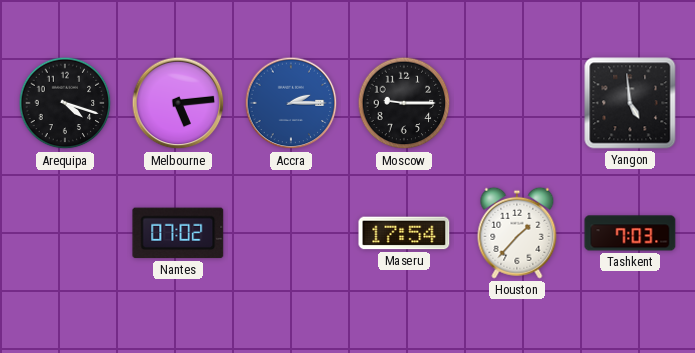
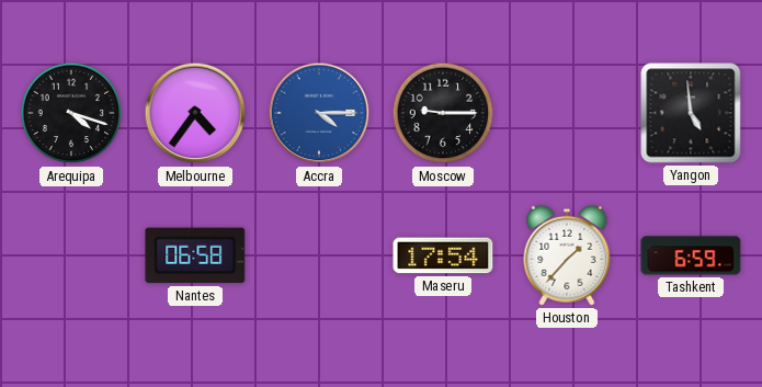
Melbourne: 5:14 -> 4:36 (195, 113)
Accra: 2:15 -> 4:15 (319, 113)
Nantes: 07:02 -> 06:58 (195, 255)
Tashkent: 7:03 -> 6:59 (691, 255)
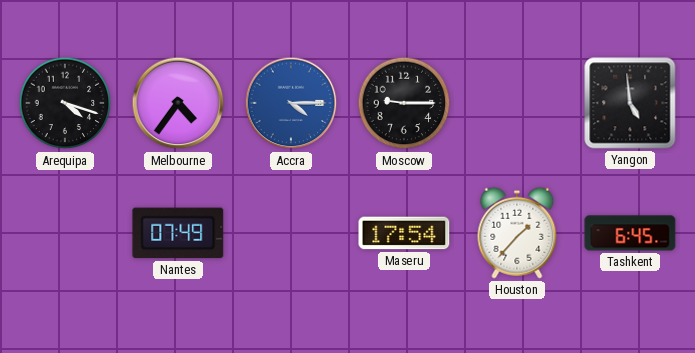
Nantes: 06:58 -> 07:49 (178, 233)
Tashkent: 6:59 -> 6:45 (630, 233)
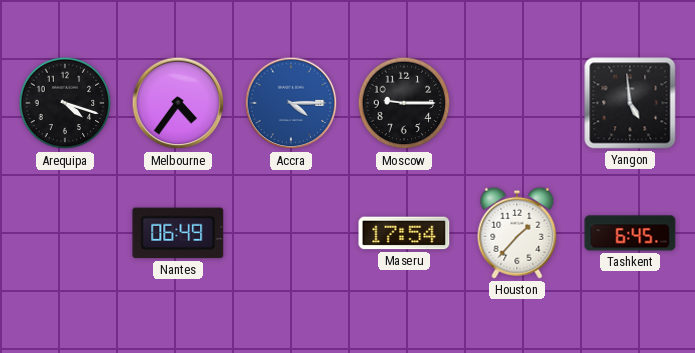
Nantes: 07:49 -> 06:49 (178, 233)
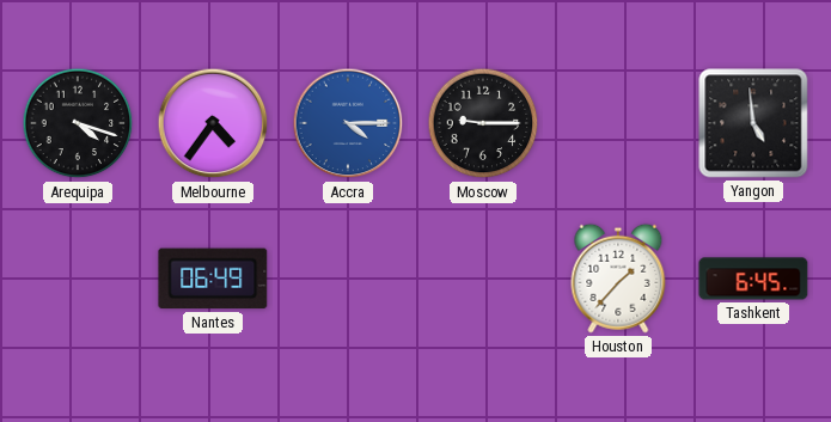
Maseru: 17:54 -> none (404, 233)
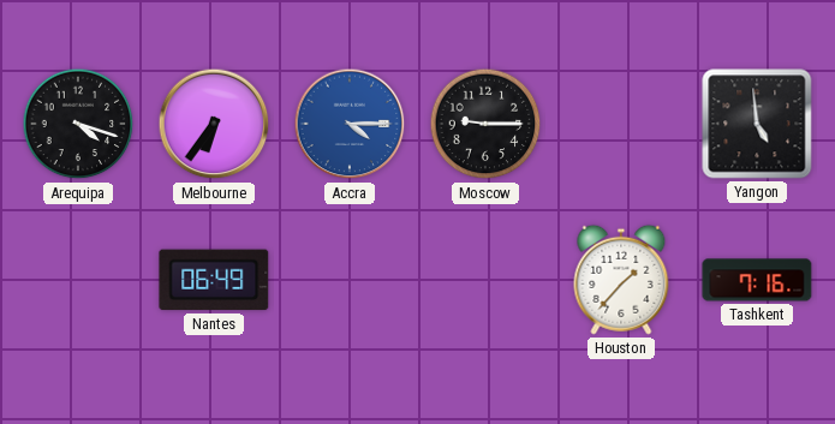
Melbourne: 4:36 -> 6:36 (214, 124)
Tashkent: 6:45 -> 7:16 (757, 280)
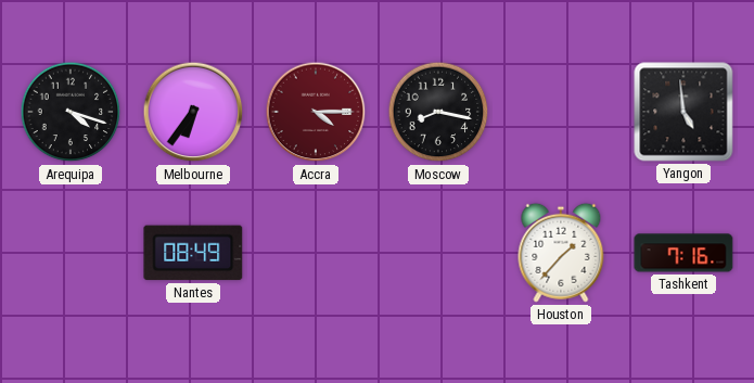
Accra dial: blue -> burgundy (316, 112)
Moscow: 9:15 -> 8:17 (438, 112)
Nantes: 06:49 -> 08:49 (193, 253)
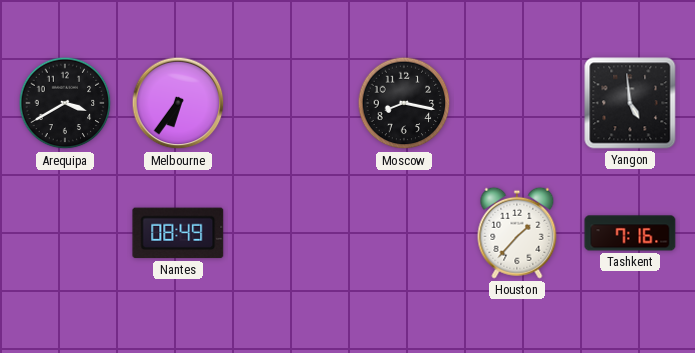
Arequipa: 4:18 -> 3:40 (65, 103)
Accra: 4:15 -> none (316, 112)
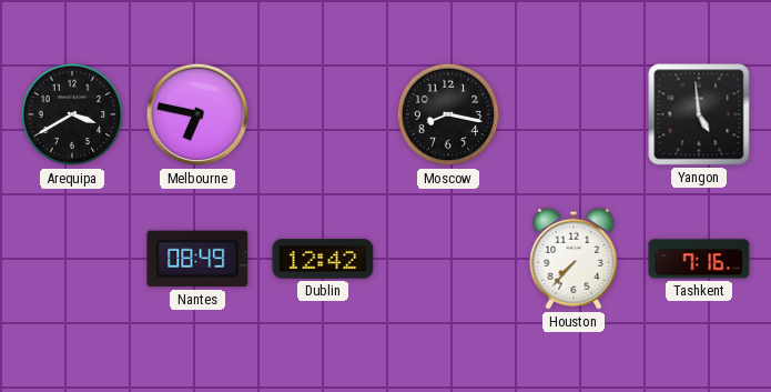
Melbourne: 6:36 -> 6:47 (197, 114)
Dublin: none -> 12:42 (323, 259)
Houston: 1:37 -> 7:37 (574, 259)
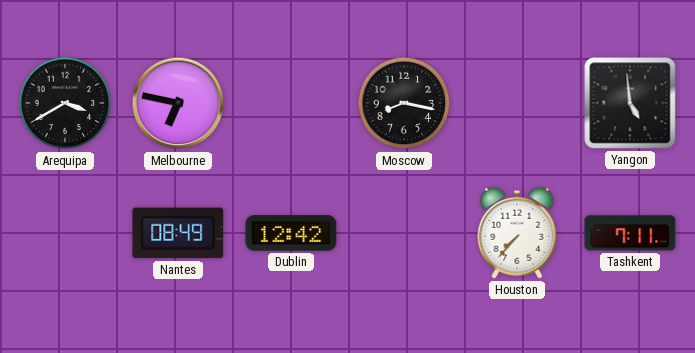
Tashkent: 7:16 -> 7:11 (630, 233)
